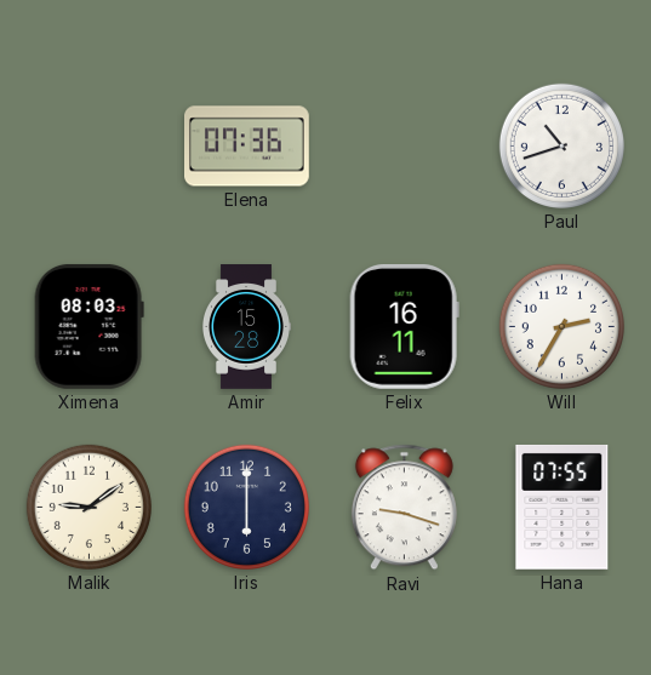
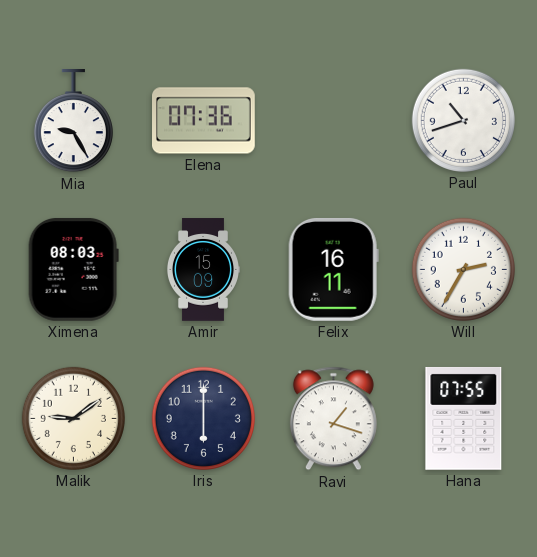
Mia: none -> 9:25 (73, 122)
Amir: 15:28 -> 15:09 (202, 270)
Ravi: 9:18 -> 1:18 (333, 419)
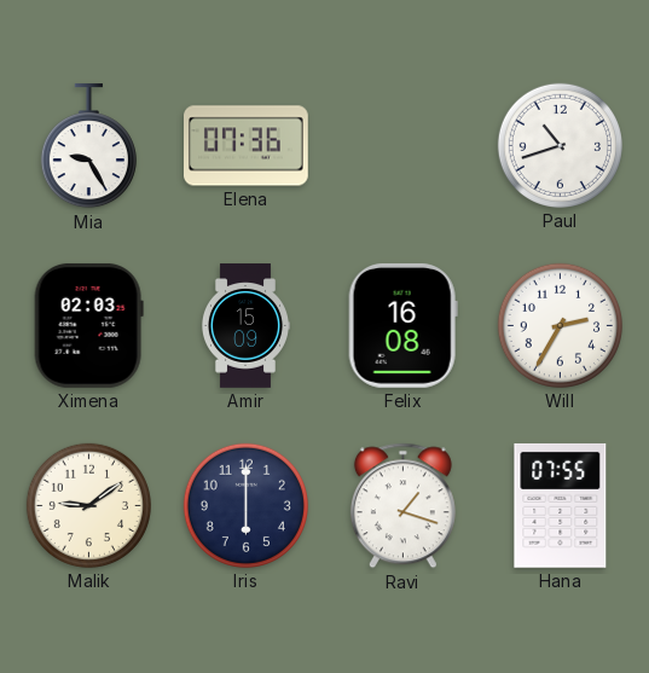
Ximena: 08:03 -> 02:03 (88, 325)
Felix: 16:11 -> 16:08 (402, 325)
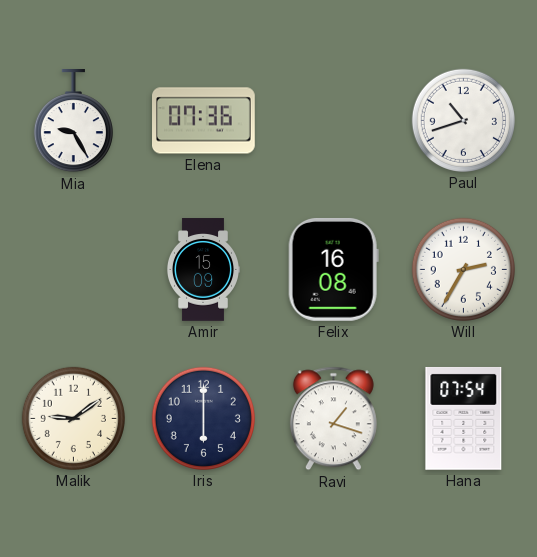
Ximena: 02:03 -> none (88, 325)
Hana: 07:55 -> 07:54 (464, 418)
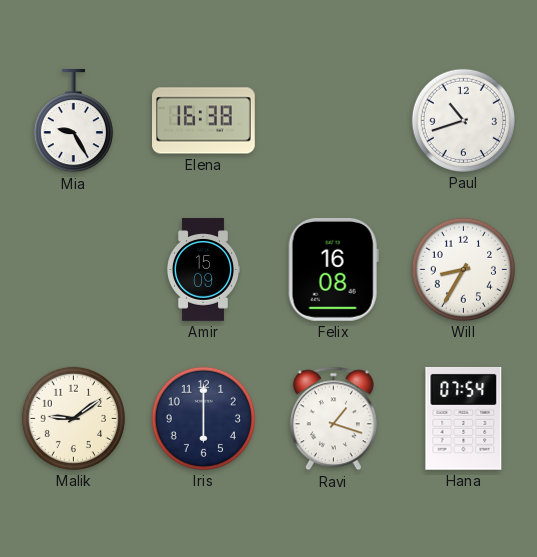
Elena: 07:36 -> 16:38 (204, 121)
Will: 2:35 -> 8:35 (463, 269)
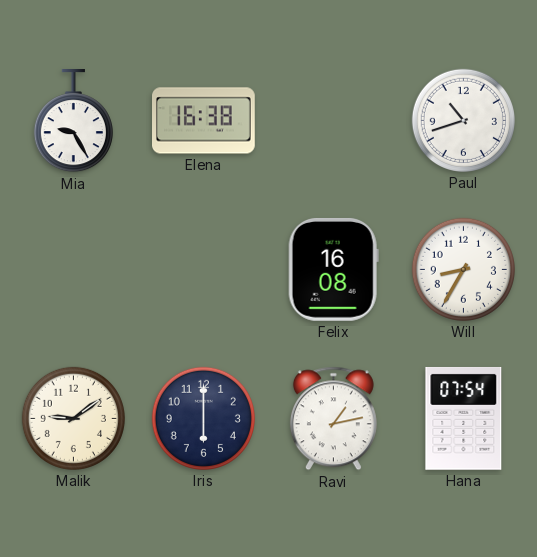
Amir: 15:09 -> none (202, 270)
Ravi: 1:18 -> 1:13 (333, 419)
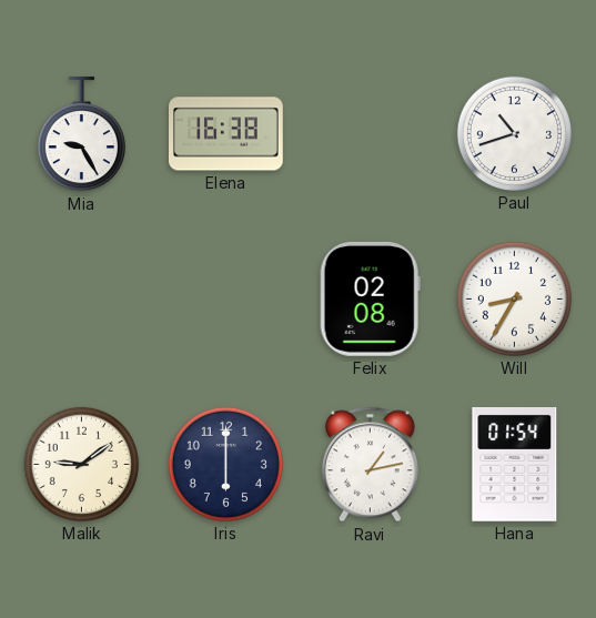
Felix: 16:08 -> 02:08 (370, 298)
Hana: 07:54 -> 01:54 (515, 464)
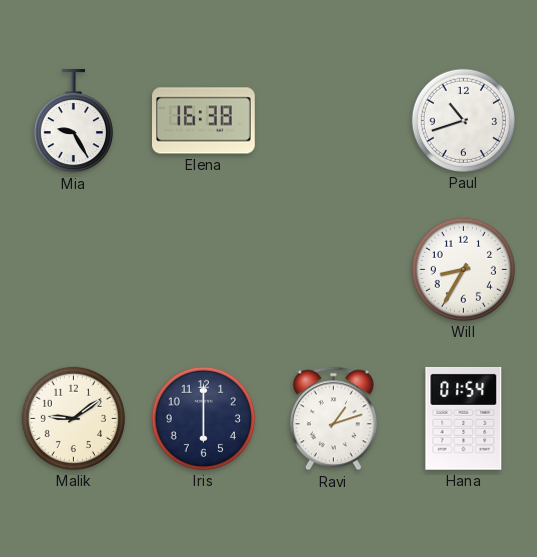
Felix: 02:08 -> none (370, 298)
Ravi: 1:13 -> 1:12 (333, 419)
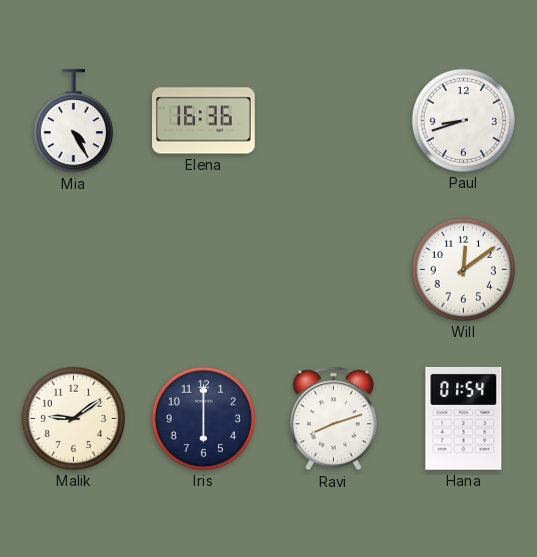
Mia: 9:25 -> 4:25 (73, 122)
Elena: 16:38 -> 16:36 (204, 121)
Paul: 10:42 -> 8:42 (463, 120)
Will: 8:35 -> 12:09 (463, 269)
Ravi: 1:12 -> 8:12 (333, 419)
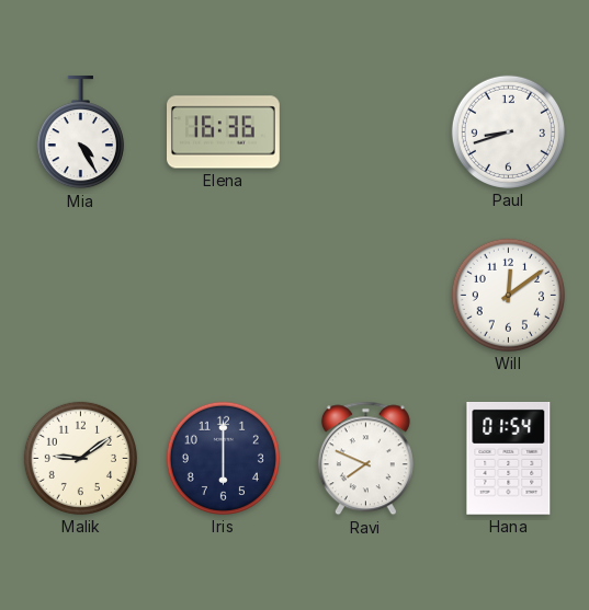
Ravi: 8:12 -> 7:49 (365, 459)
